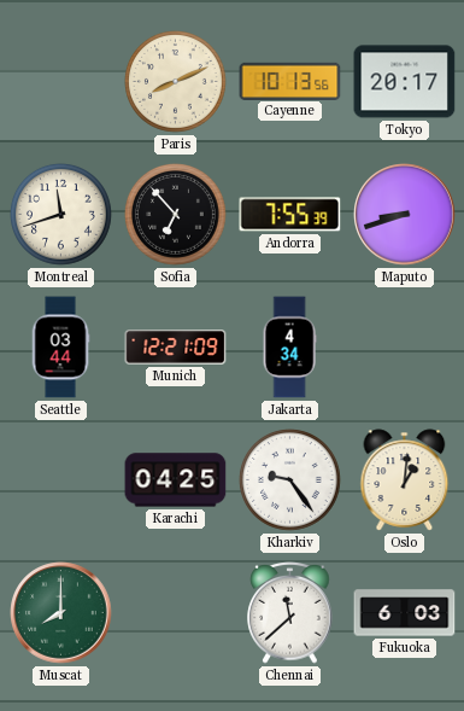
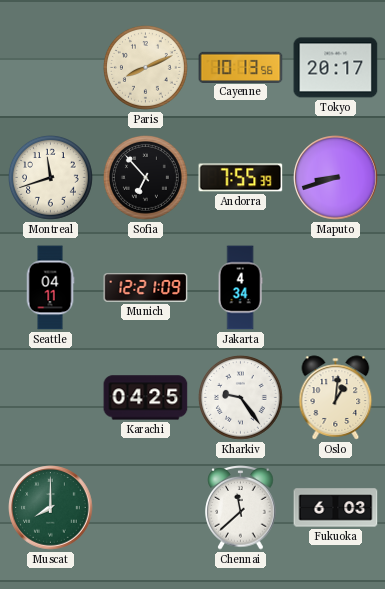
Seattle: 03:44 -> 04:11 (50, 288)
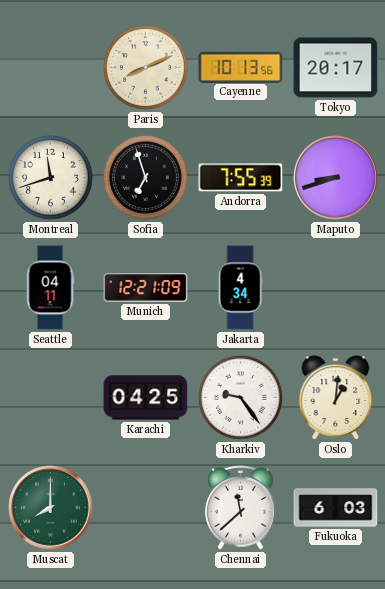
Sofia: 6:53 -> 6:57 (146, 178)
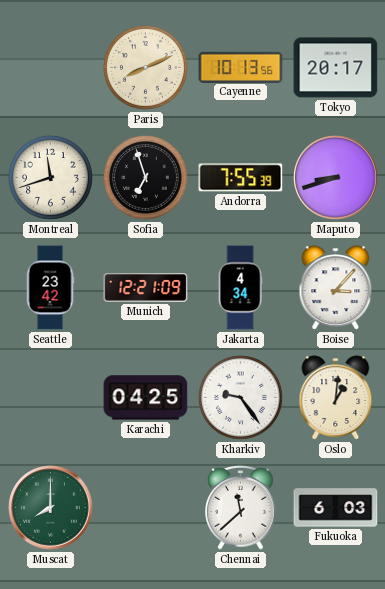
Seattle: 04:11 -> 23:42 (50, 288)
Boise: none -> 3:07 (336, 288)
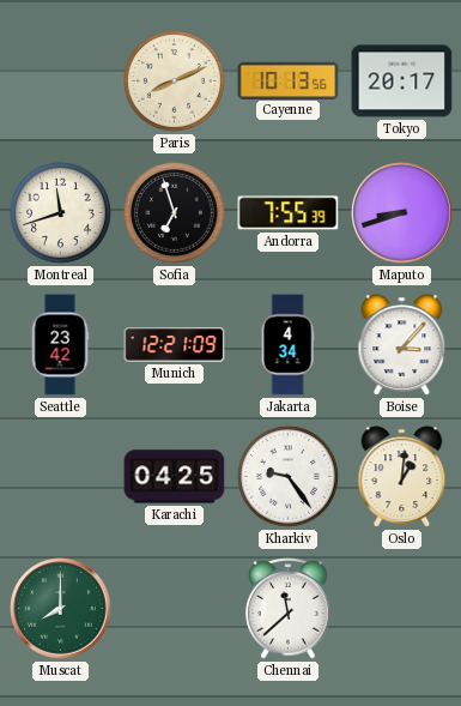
Fukuoka: 6:03 -> none (336, 508)
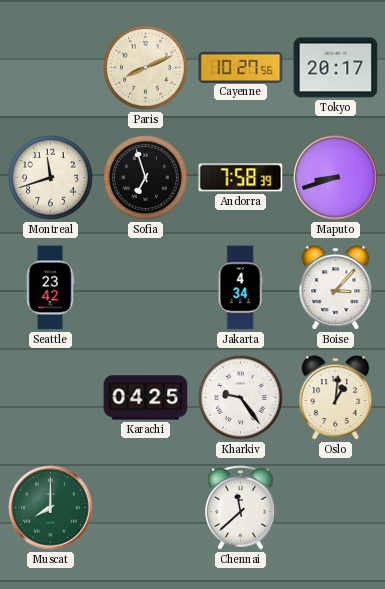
Cayenne: 10:13 -> 10:27 (241, 67)
Andorra: 7:55 -> 7:58 (241, 178)
Munich: 12:21 -> none (175, 345)
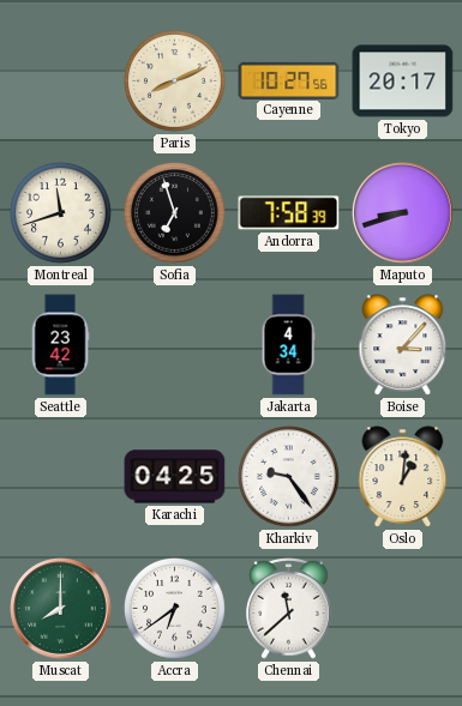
Accra: none -> 6:39 (175, 609)
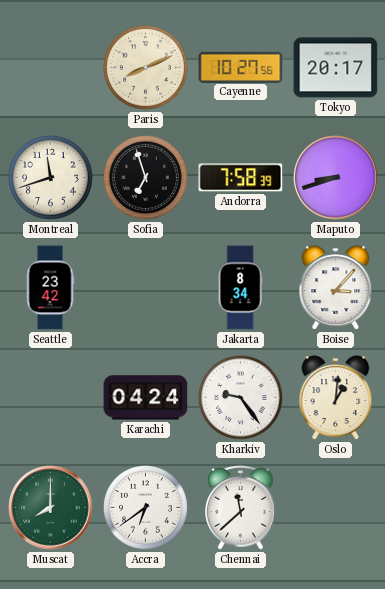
Jakarta: 4:34 -> 8:34 (240, 288)
Karachi: 04:25 -> 04:24 (146, 398)
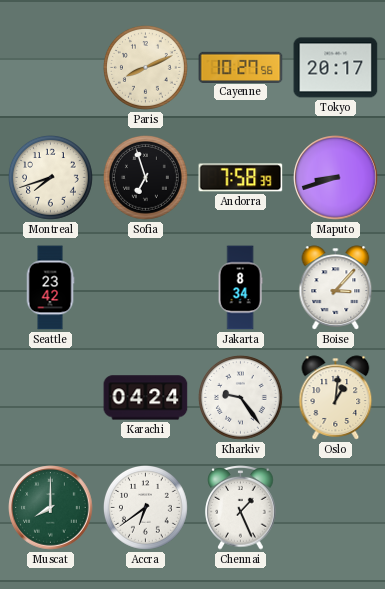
Montreal: 11:42 -> 7:42 (51, 178)
Chennai: 11:38 -> 1:26 (241, 508)
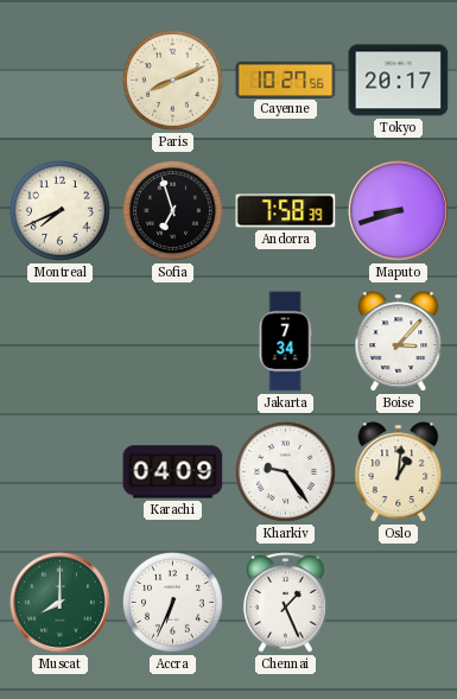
Montreal: 7:42 -> 7:41 (61, 211)
Seattle: 23:42 -> none (50, 288)
Jakarta: 8:34 -> 7:34 (285, 342)
Karachi: 04:24 -> 04:09 (173, 472)
Accra: 6:39 -> 6:34 (173, 603)
